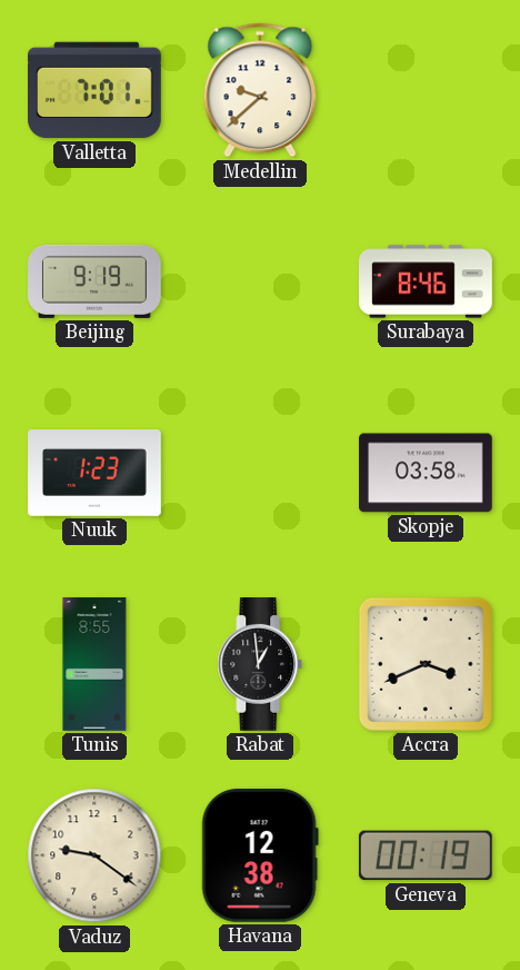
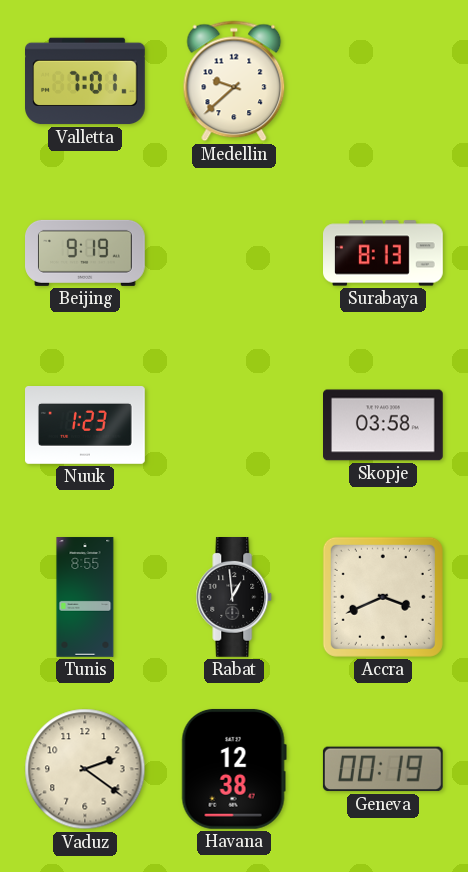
Surabaya: 8:46 -> 8:13 (384, 253)
Vaduz: 9:21 -> 2:21 (85, 769)
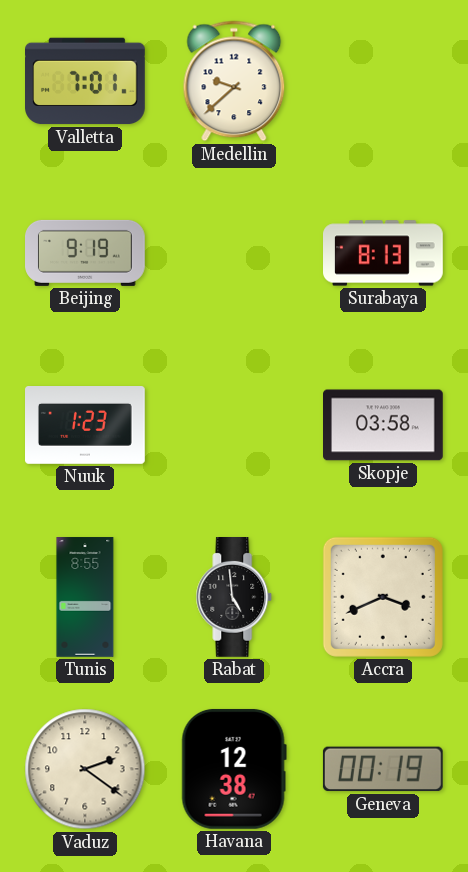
Rabat: 12:59 -> 4:59 (234, 598)
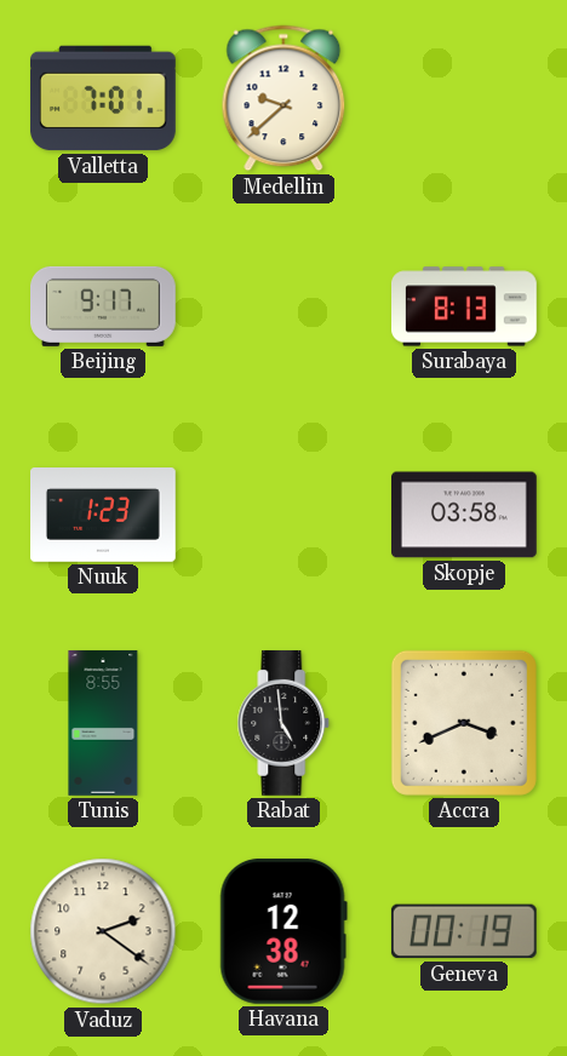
Beijing: 9:19 -> 9:17 (104, 306)
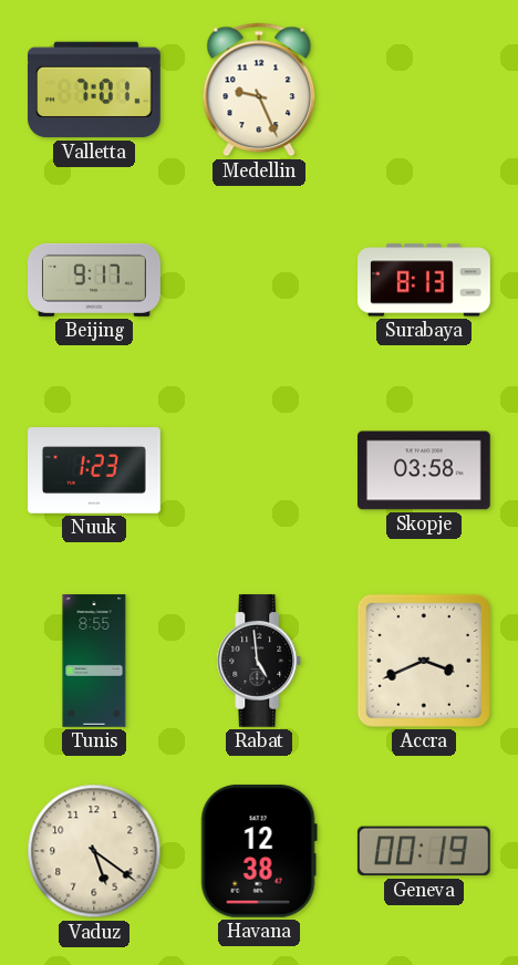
Medellin: 9:38 -> 9:26 (259, 90)
Vaduz: 2:21 -> 5:21 (94, 851)
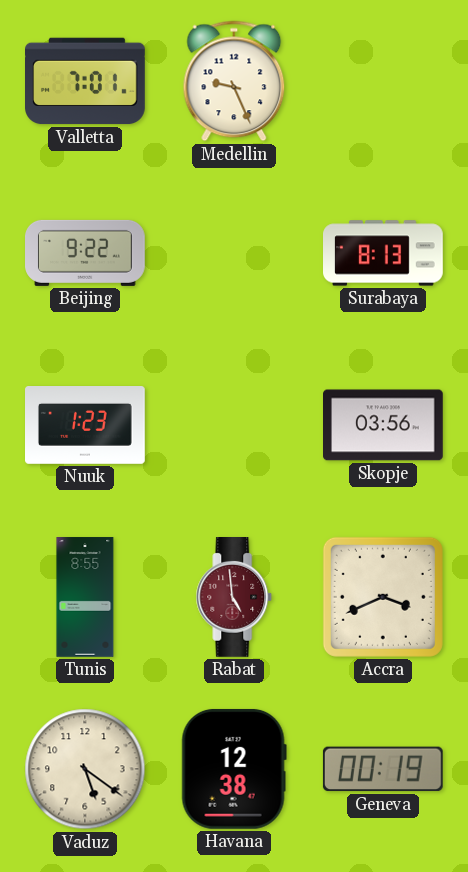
Beijing: 9:17 -> 9:22 (86, 253)
Skopje: 03:58 -> 03:56 (384, 425)
Rabat dial: black -> burgundy (234, 598)
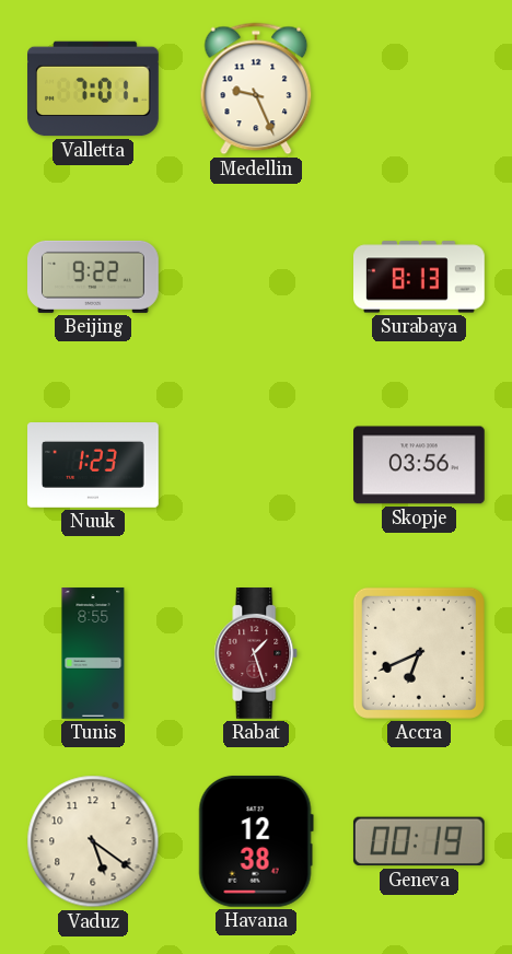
Rabat: 4:59 -> 1:27 (256, 654)
Accra: 3:41 -> 6:41 (419, 653)
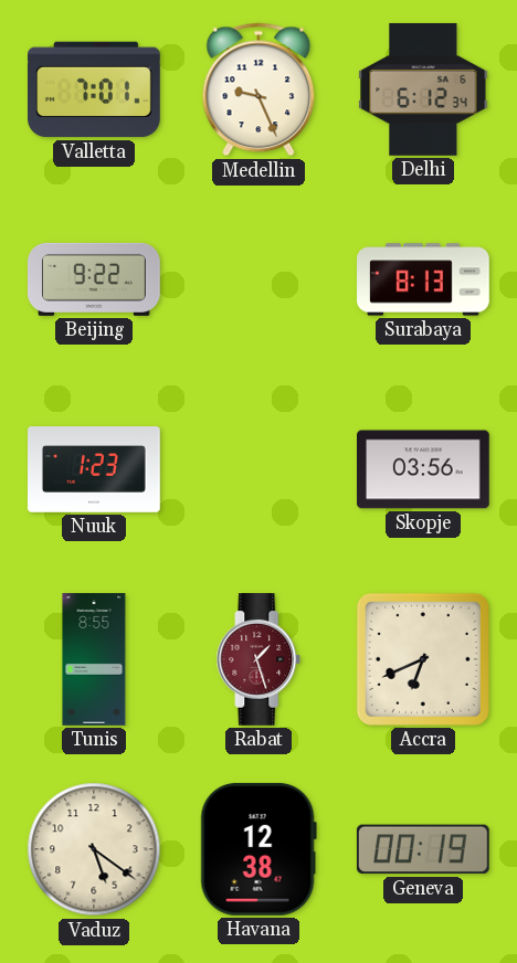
Delhi: none -> 6:12 (423, 89)
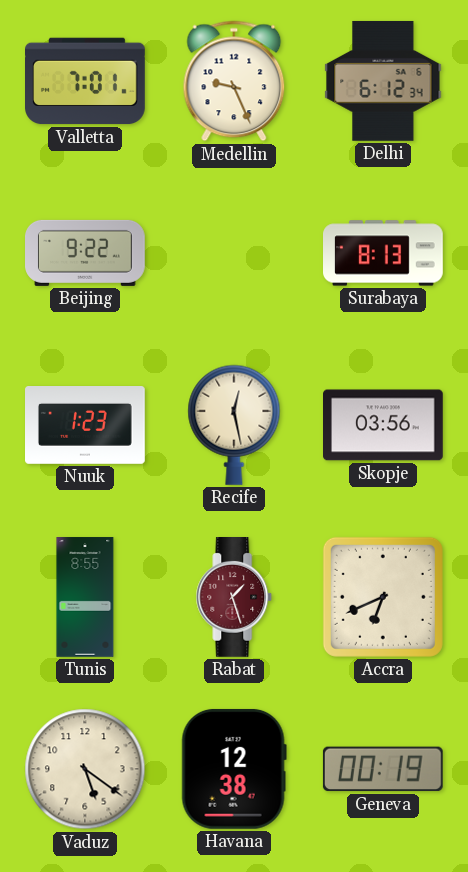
Recife: none -> 12:28 (234, 425)
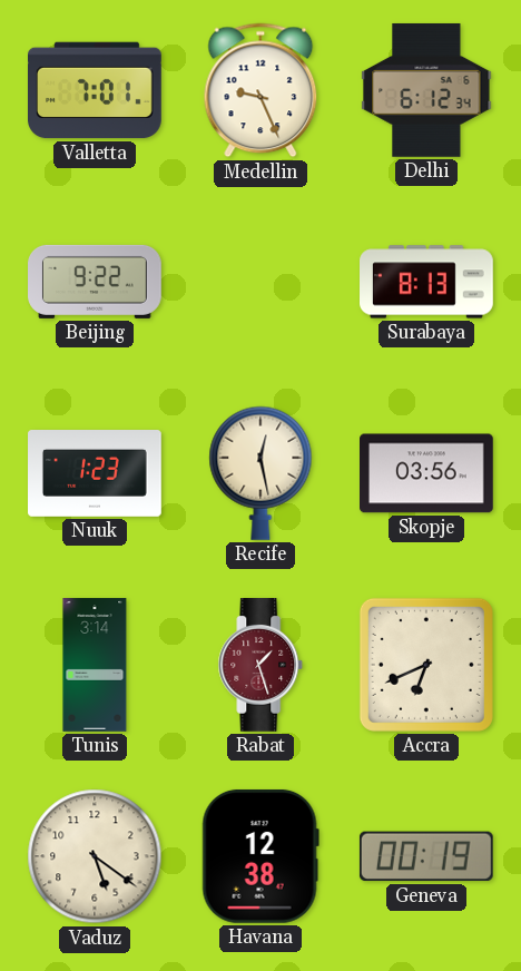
Tunis: 8:55 -> 3:14 (95, 665)
